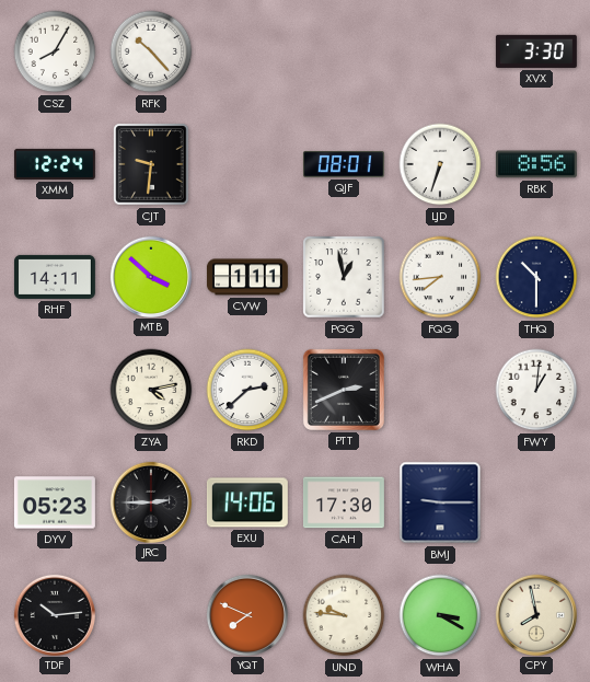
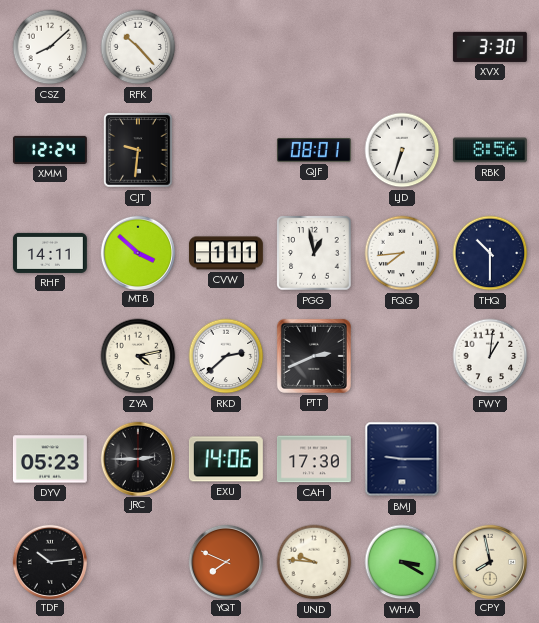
CSZ: 8:05 -> 8:08 (50, 47)
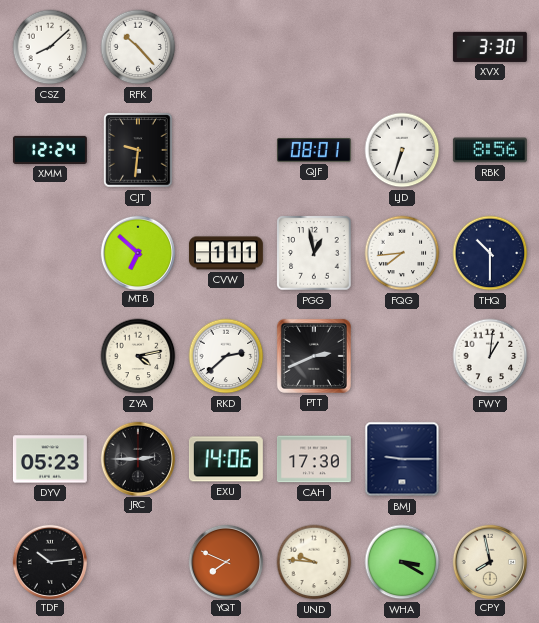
RHF: 14:11 -> none (50, 253)
MTB: 3:52 -> 6:52 (137, 252)
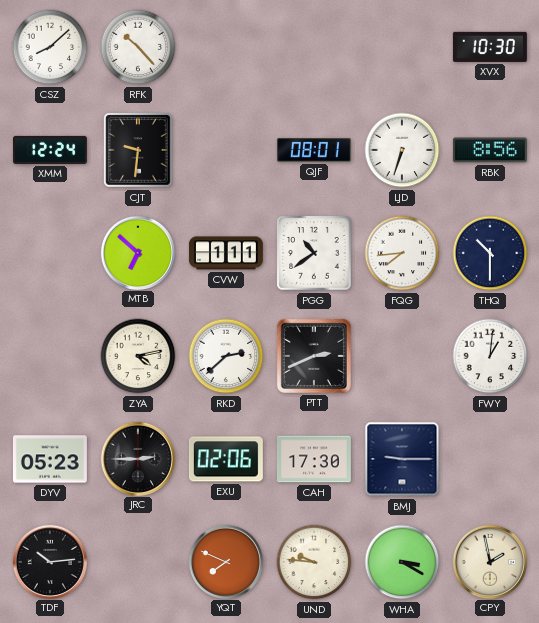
XVX: 3:30 -> 10:30 (490, 47)
PGG: 12:58 -> 10:39 (314, 253)
EXU: 14:06 -> 02:06 (226, 459)
CPY: 7:58 -> 1:58 (489, 561)
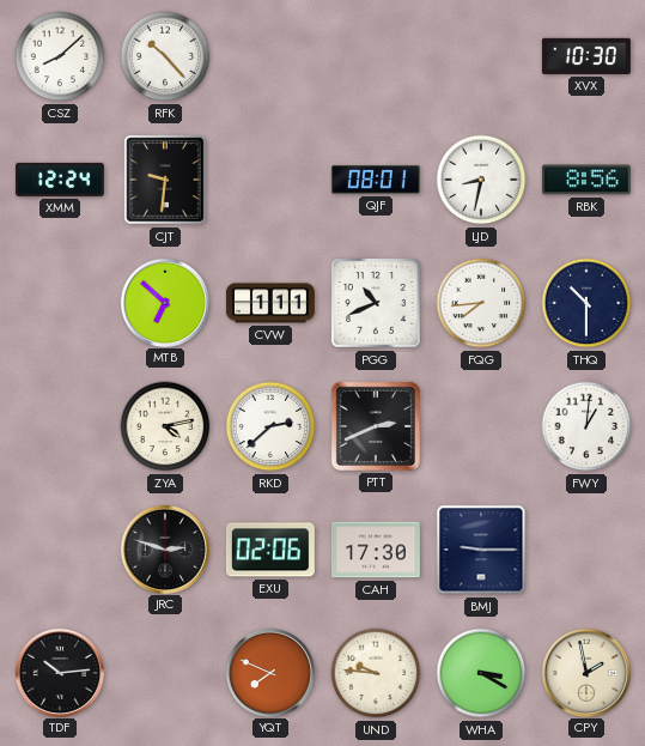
LJD: 6:33 -> 8:32 (481, 180)
PGG: 10:39 -> 10:41 (376, 303)
DYV: 05:23 -> none (50, 459)
JRC: 2:45 -> 2:48 (164, 548)
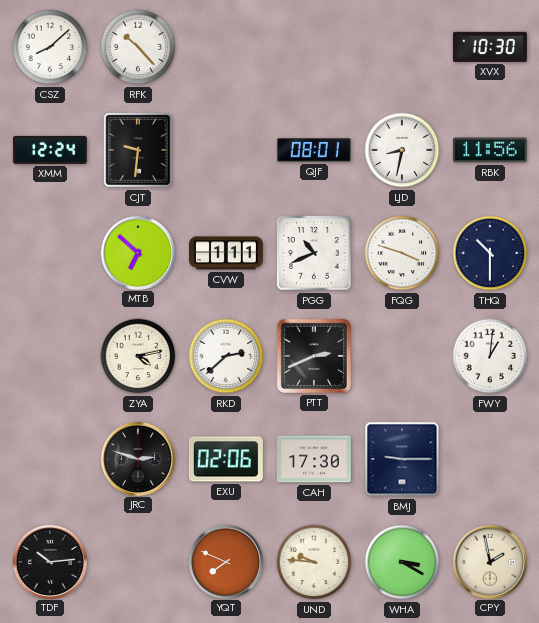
RBK: 8:56 -> 11:56 (490, 150)
FQG: 7:44 -> 3:48 (402, 253)
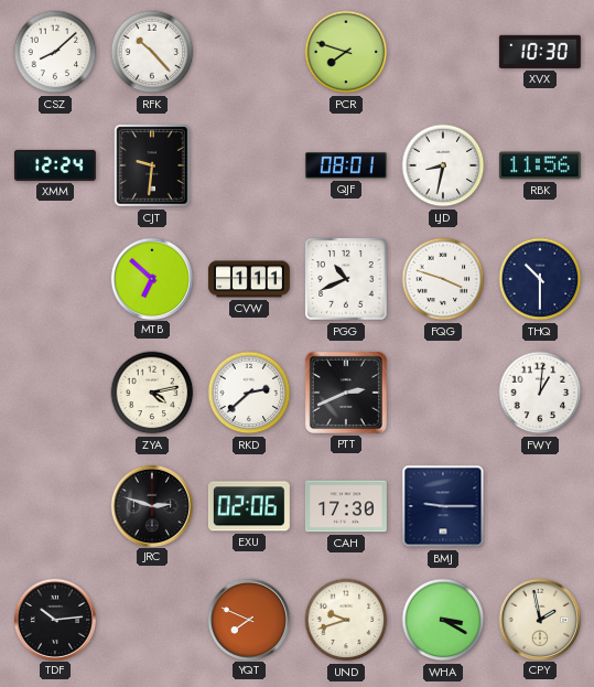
PCR: none -> 7:48 (346, 52)
UND: 9:46 -> 9:42 (346, 620)
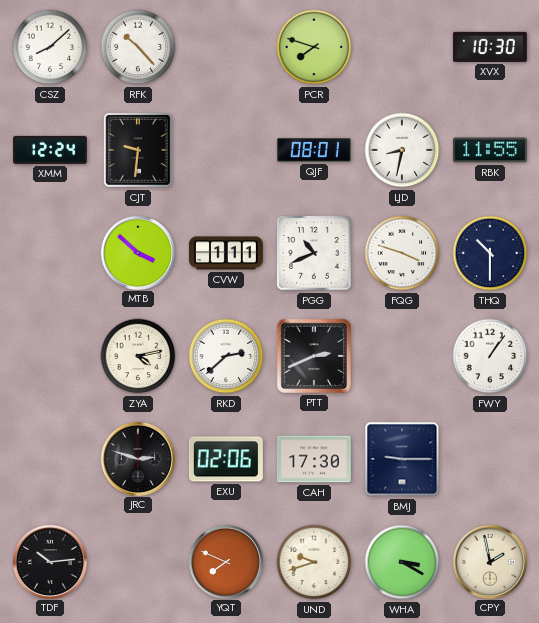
RBK: 11:56 -> 11:55 (490, 150)
MTB: 6:52 -> 3:52 (137, 252)
FWY: 1:01 -> 1:06 (490, 356)
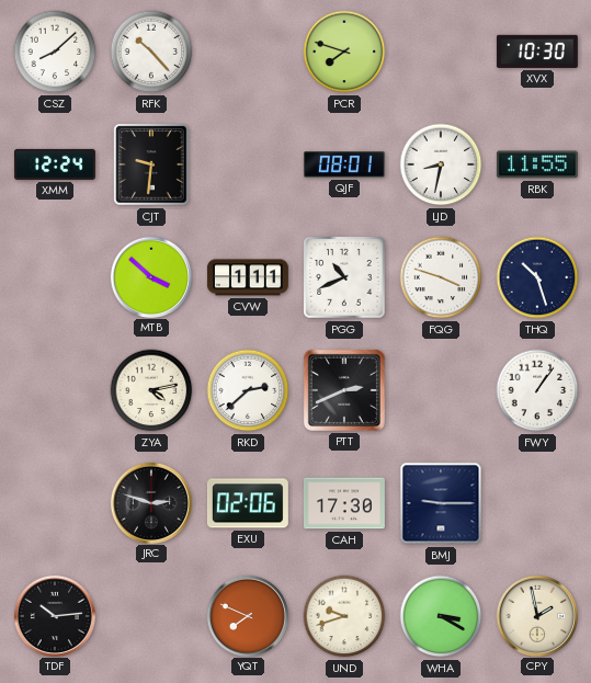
THQ: 10:30 -> 10:27 (537, 277)
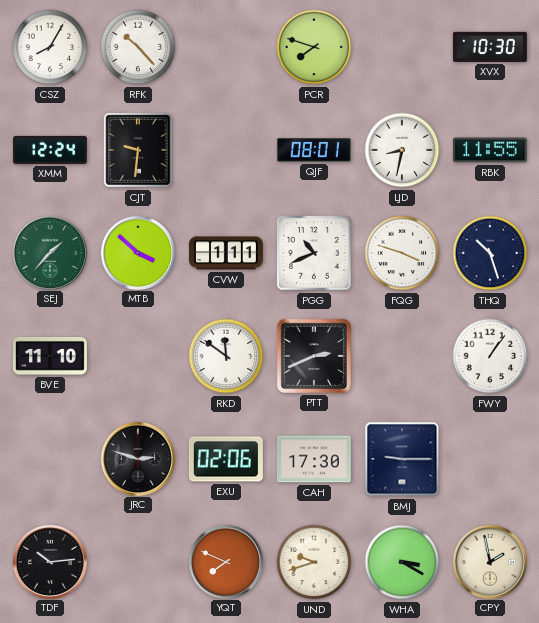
CSZ: 8:08 -> 8:05 (50, 47)
SEJ: none -> 1:37 (49, 252)
BVE: none -> 11:10 (50, 357)
ZYA: 4:13 -> none (151, 390)
RKD: 2:38 -> 11:51 (226, 356)
